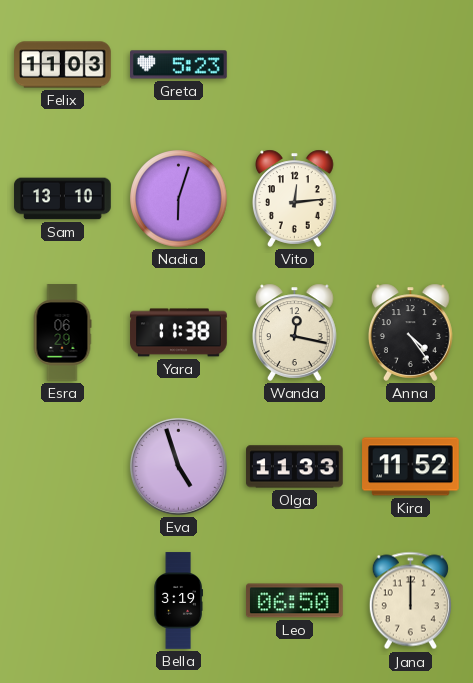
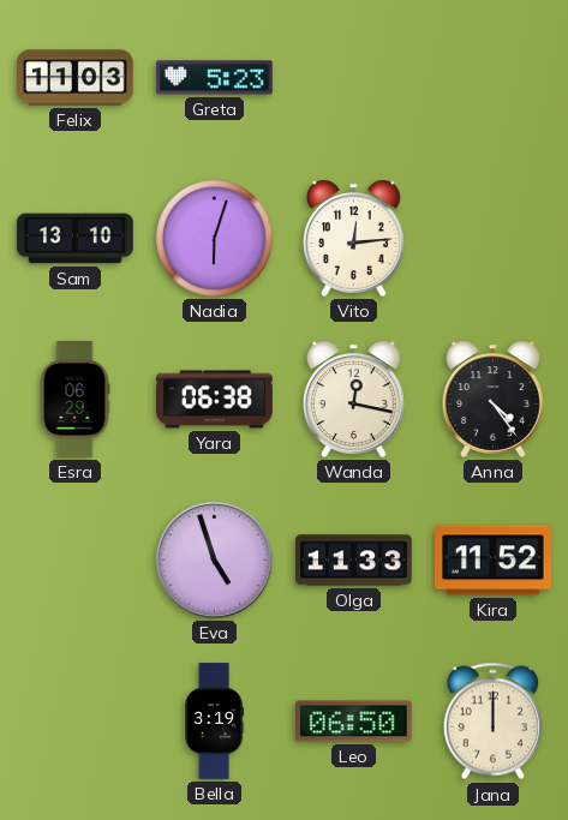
Yara: 11:38 -> 06:38 (215, 400)
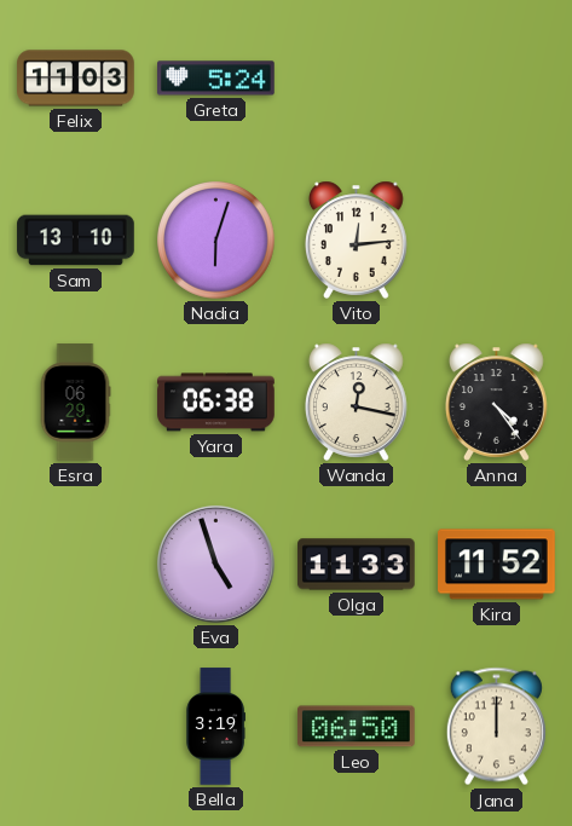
Greta: 5:23 -> 5:24 (216, 79)
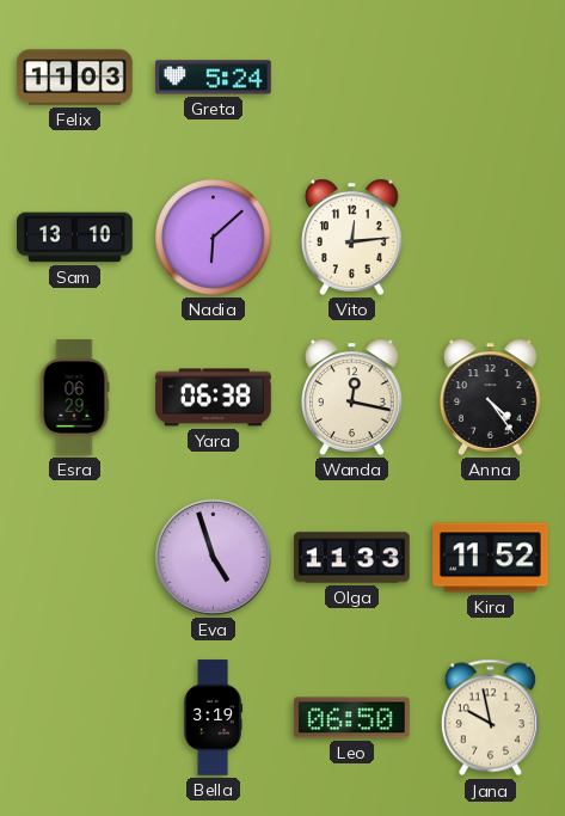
Nadia: 6:03 -> 6:08 (214, 238)
Jana: 12:00 -> 9:58 (490, 718)
